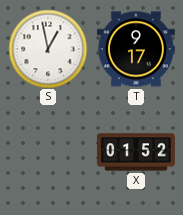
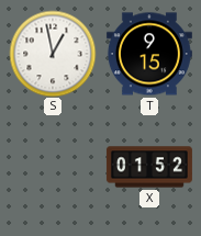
T: 9:17 -> 9:15 (149, 54)
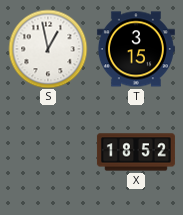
T: 9:15 -> 3:15 (136, 49)
X: 01:52 -> 18:52 (136, 152)
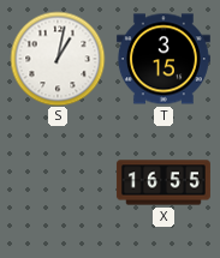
S: 12:58 -> 1:02 (58, 59)
X: 18:52 -> 16:55 (163, 182)
